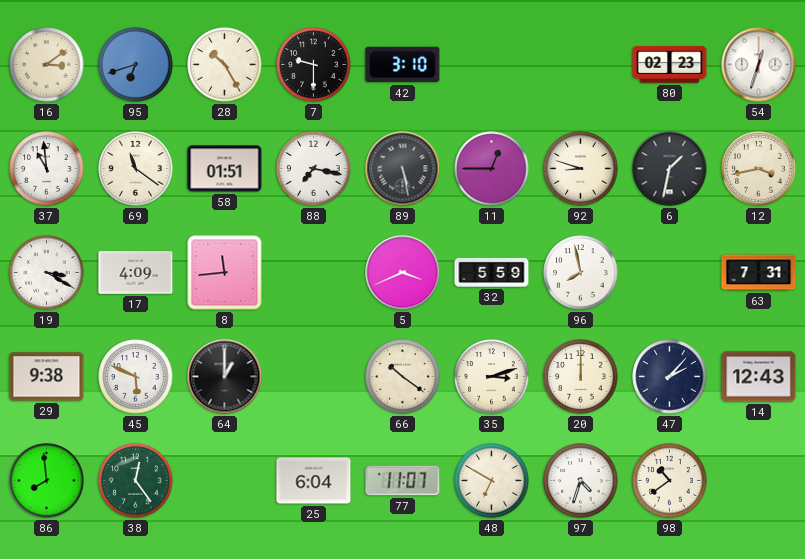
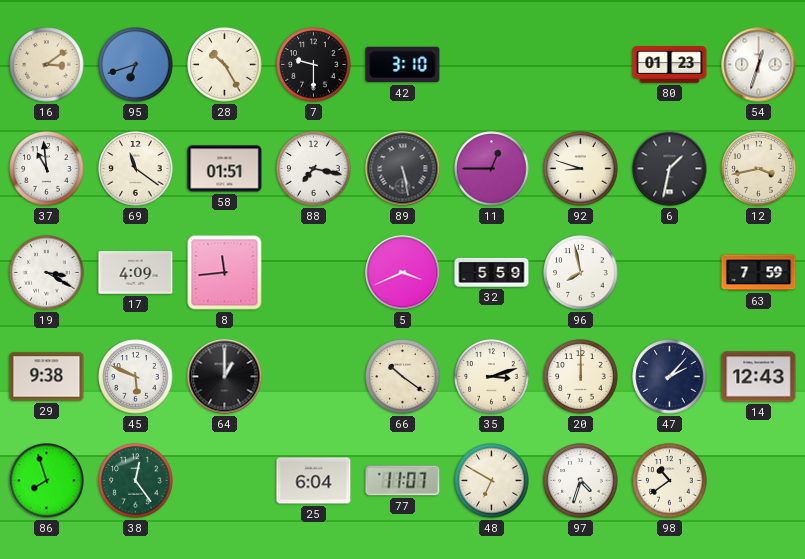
80: 02:23 -> 01:23 (670, 65)
63: 7:31 -> 7:59 (759, 273)
86: 7:59 -> 7:57 (47, 481)
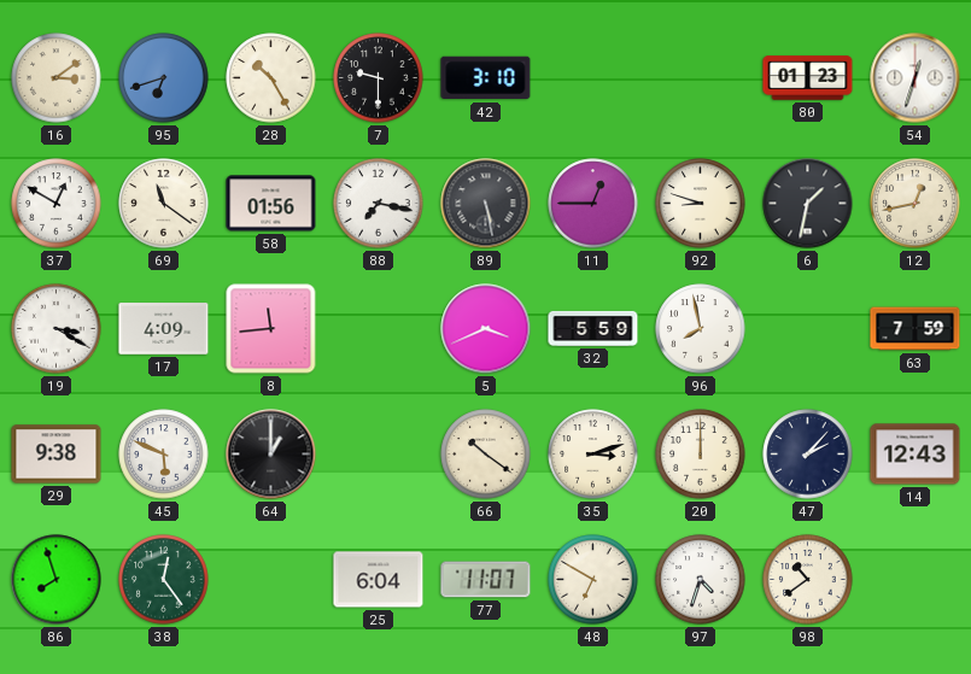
37: 10:59 -> 12:50 (57, 204)
58: 01:51 -> 01:56 (271, 204)
12: 3:43 -> 12:43 (916, 204)
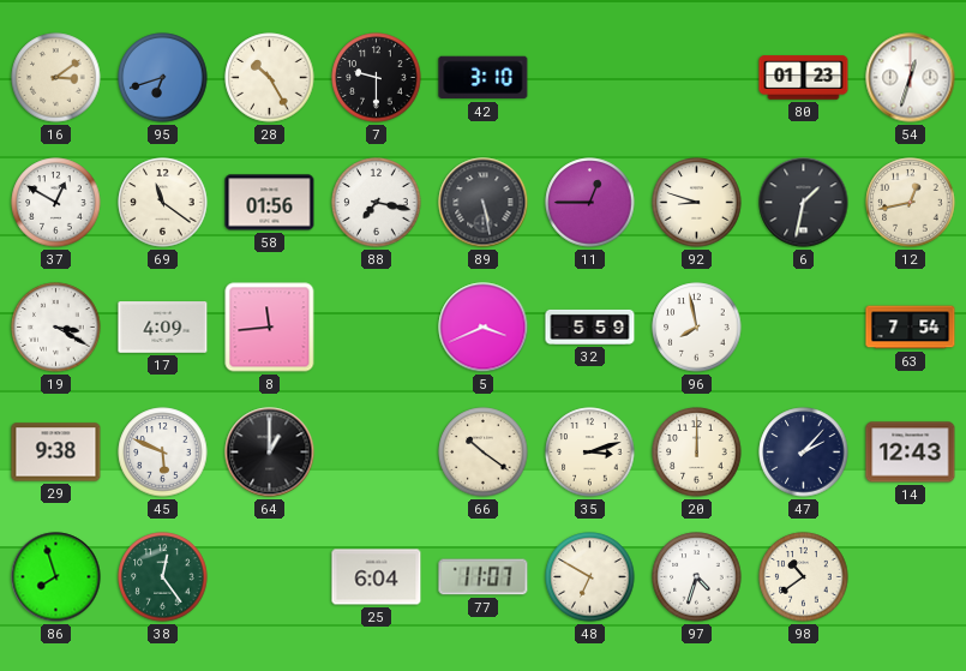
63: 7:59 -> 7:54 (911, 328)
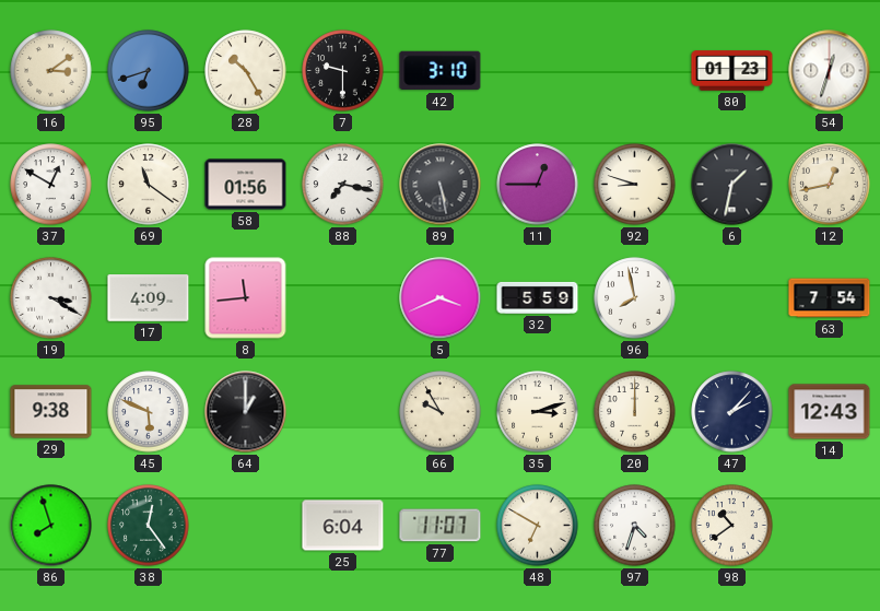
66: 10:21 -> 9:55 (441, 412)
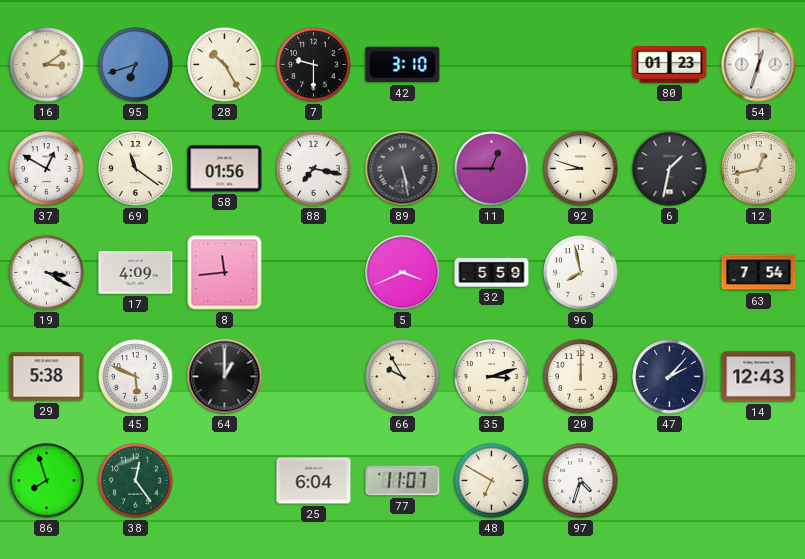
29: 9:38 -> 5:38 (47, 377)
98: 10:39 -> none (732, 526)
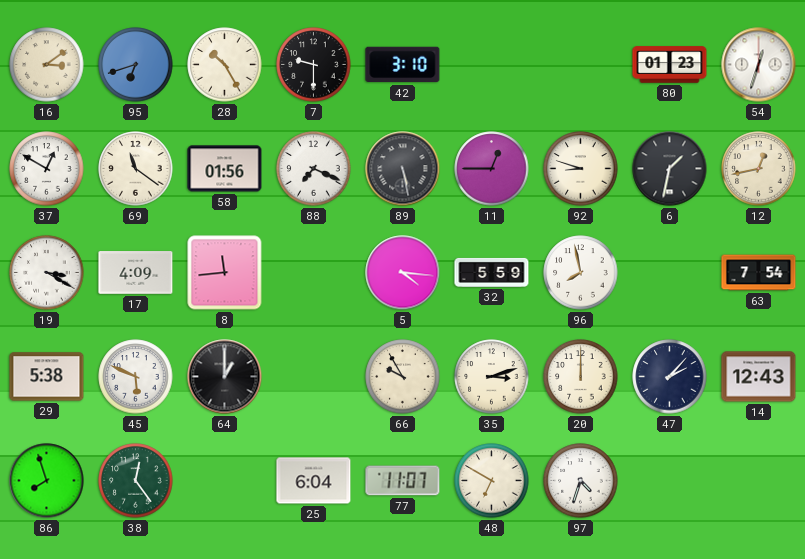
88: 7:17 -> 7:19 (314, 169)
5: 3:41 -> 4:16 (403, 273)
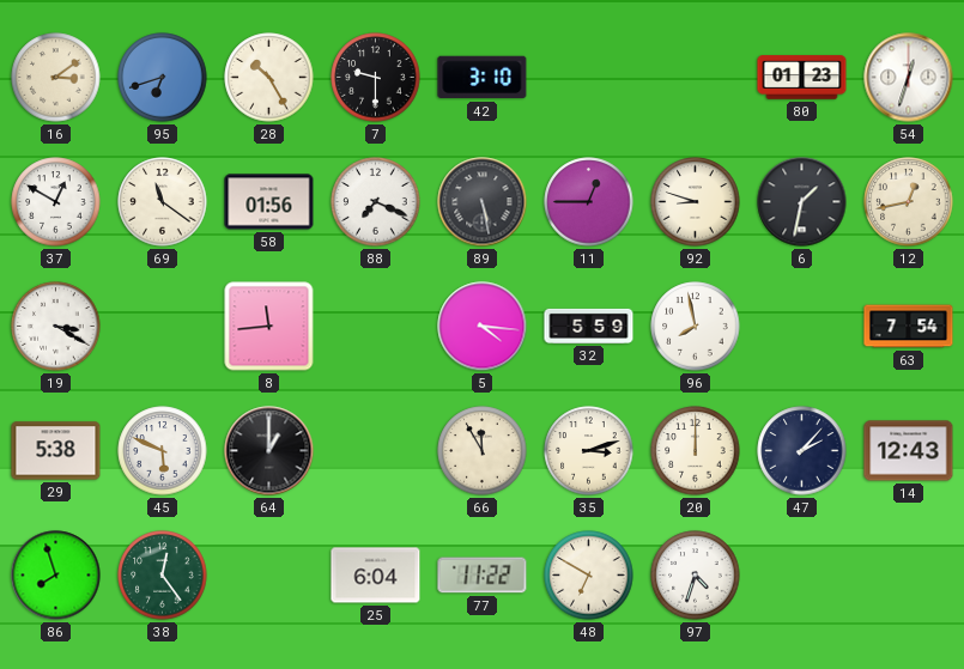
17: 4:09 -> none (136, 273)
66: 9:55 -> 11:55 (483, 451)
77: 11:07 -> 11:22 (483, 576)
